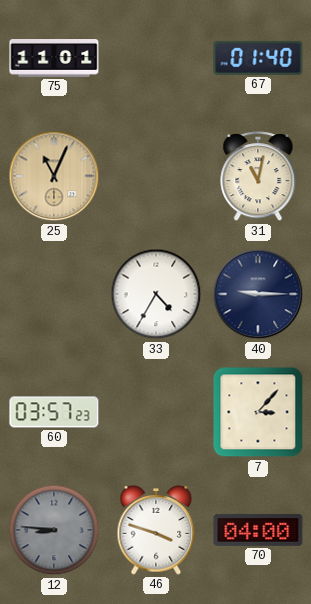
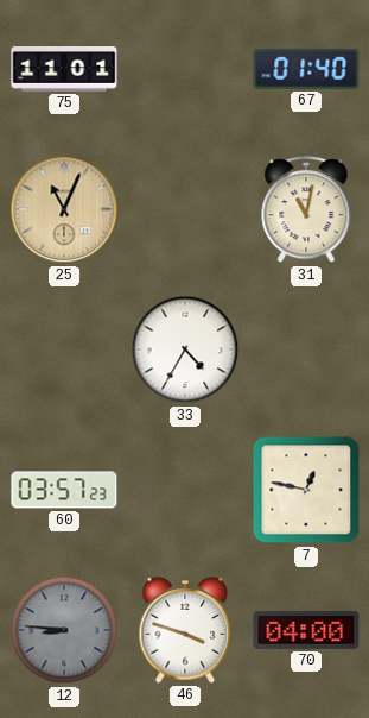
40: 9:15 -> none (258, 294)
7: 3:07 -> 12:47 (306, 490)
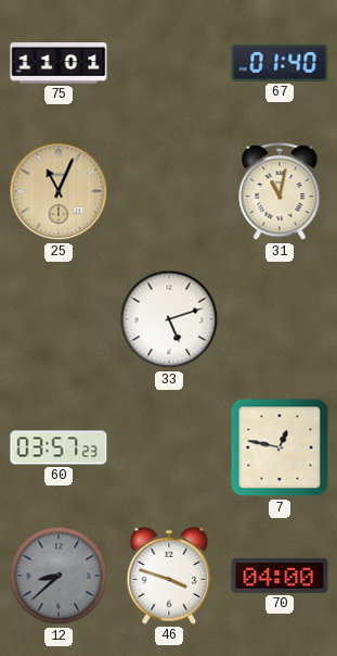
33: 4:35 -> 5:12 (169, 319)
12: 8:46 -> 8:38 (59, 576)
